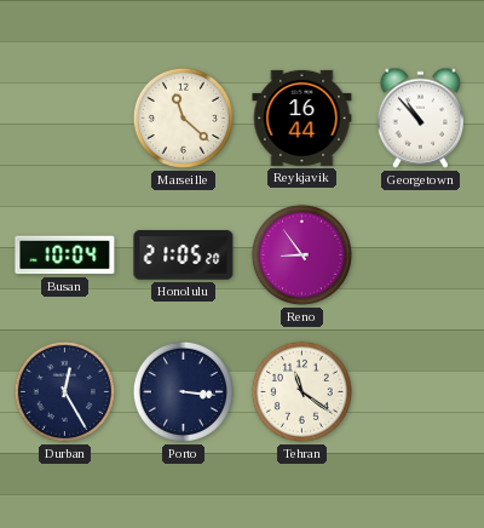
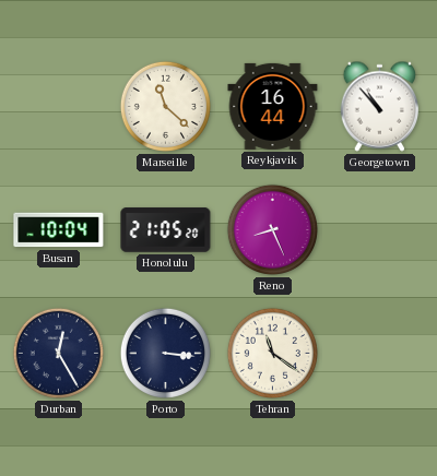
Reno: 8:54 -> 8:26 (272, 229)
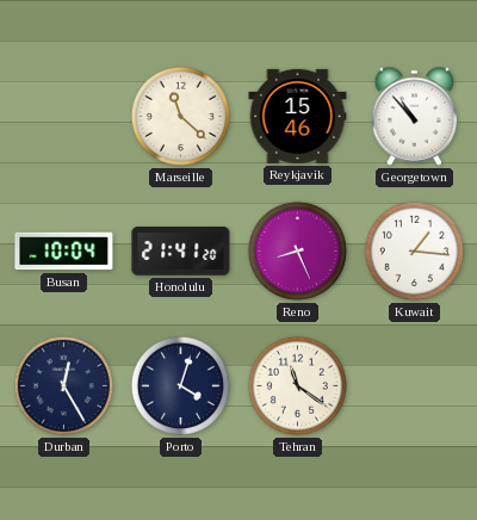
Reykjavik: 16:44 -> 15:46 (298, 116)
Honolulu: 21:05 -> 21:41 (181, 252)
Kuwait: none -> 1:16 (414, 250)
Porto: 3:16 -> 4:03 (180, 385)
